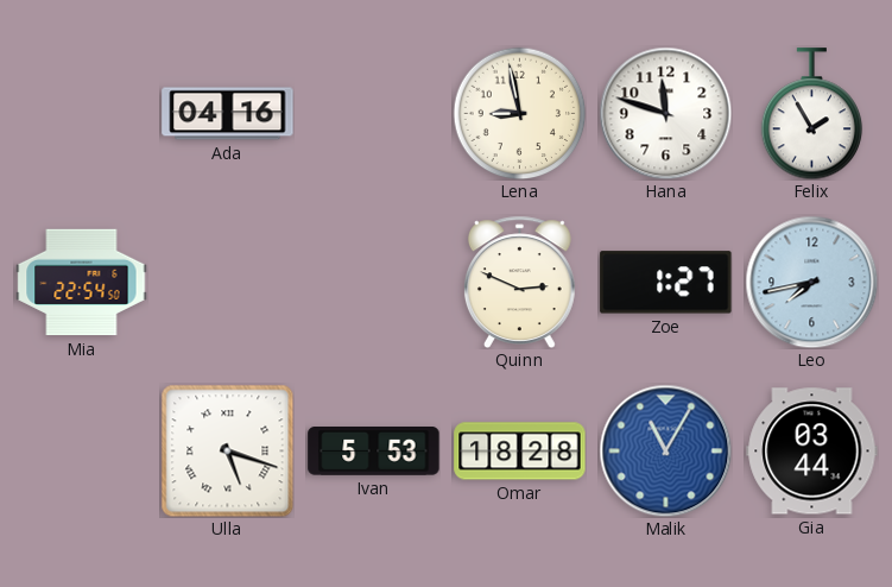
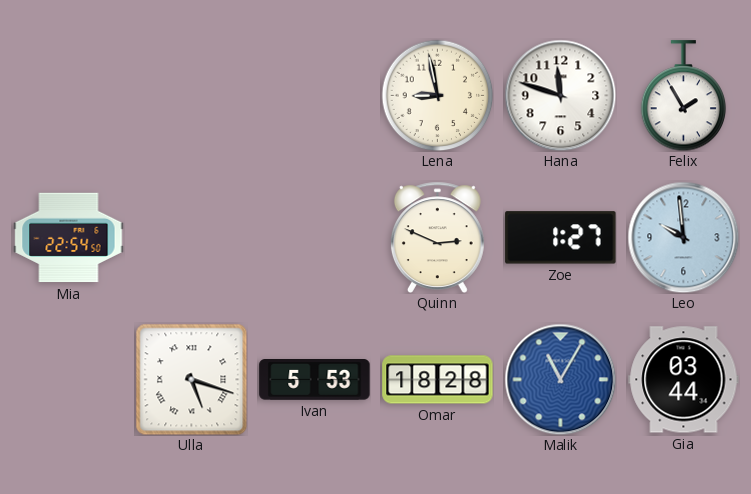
Ada: 04:16 -> none (228, 114)
Leo: 7:43 -> 9:59 (683, 237)
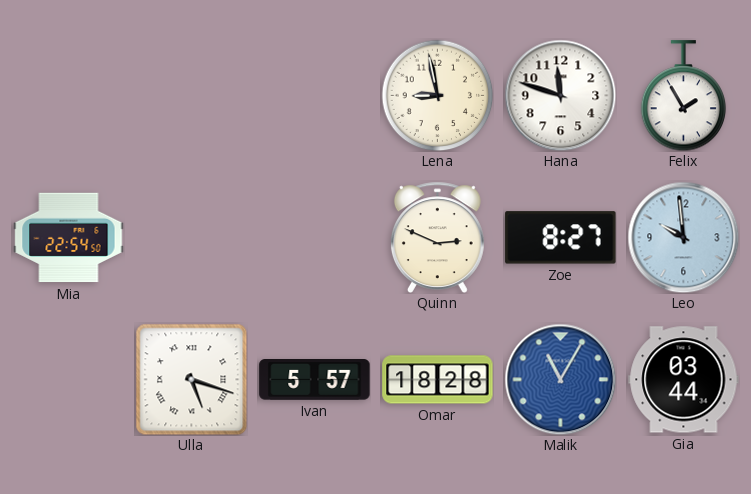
Zoe: 1:27 -> 8:27 (561, 238)
Ivan: 5:53 -> 5:57 (315, 380)
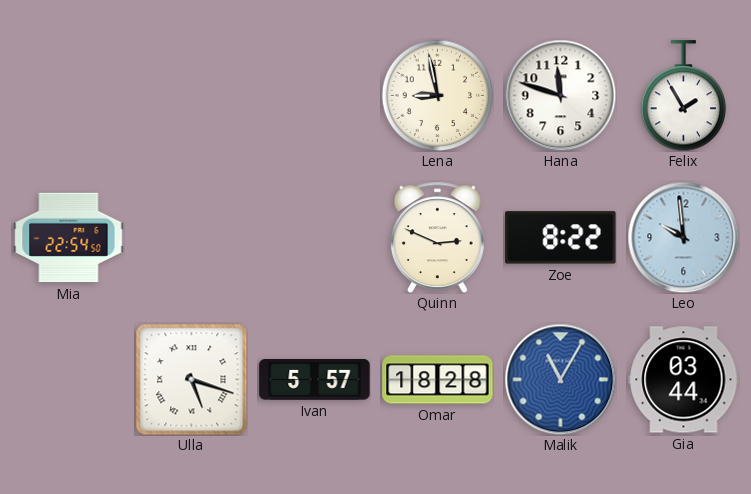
Zoe: 8:27 -> 8:22 (561, 238)
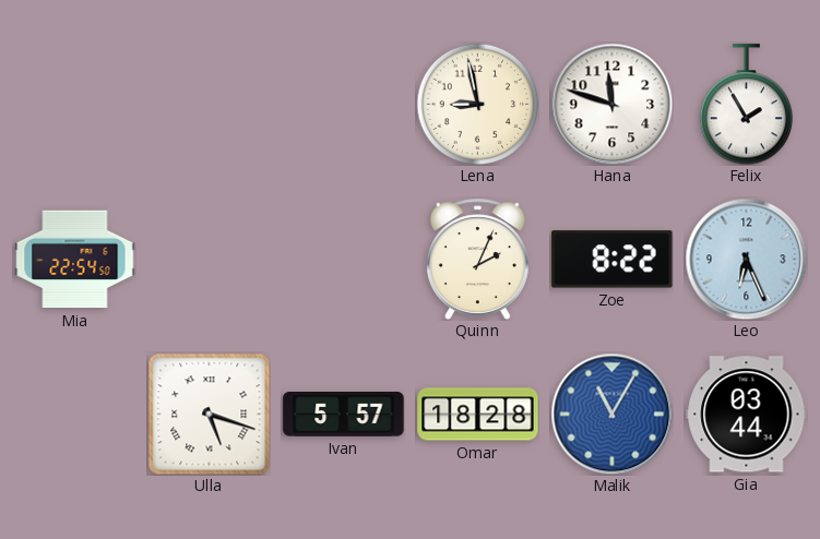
Quinn: 2:49 -> 2:04 (477, 259)
Leo: 9:59 -> 6:26 (746, 259)
